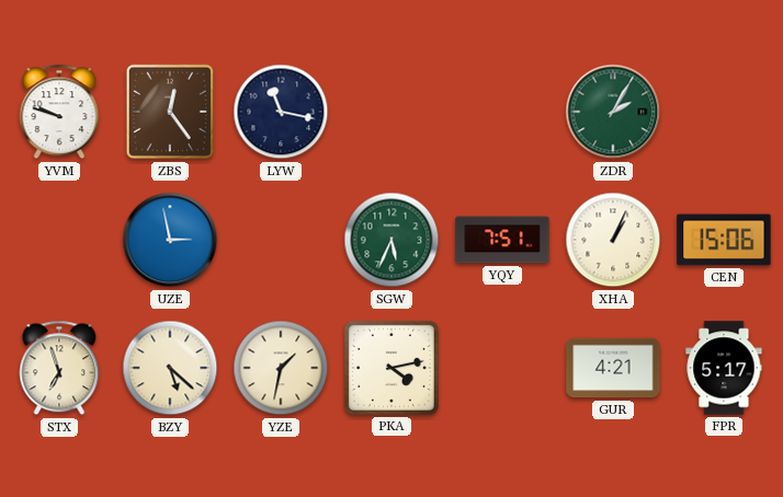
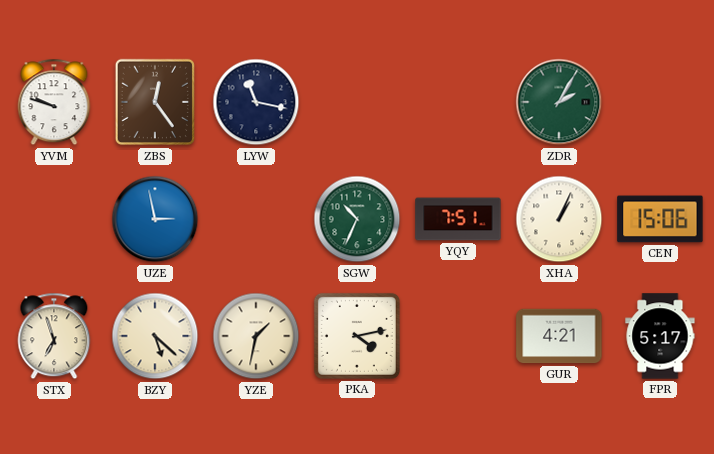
SGW: 5:34 -> 10:34 (357, 219)
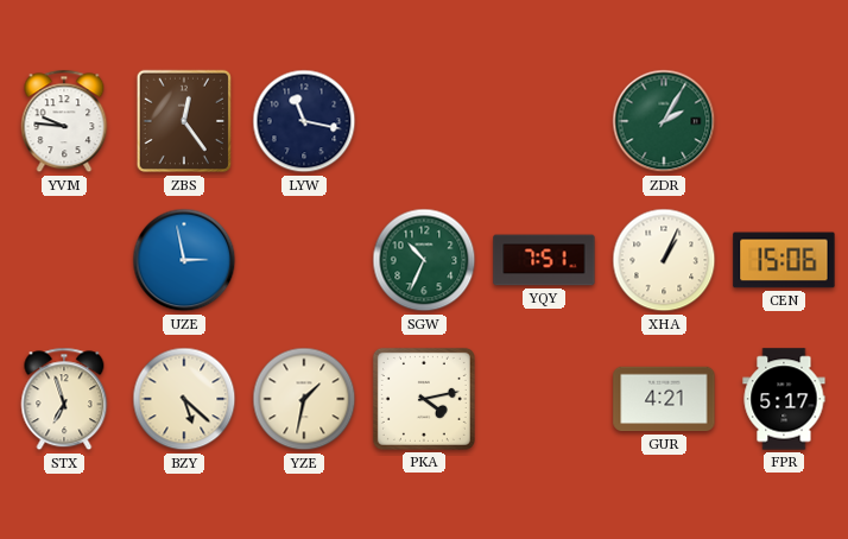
YVM: 9:48 -> 9:46 (64, 121)
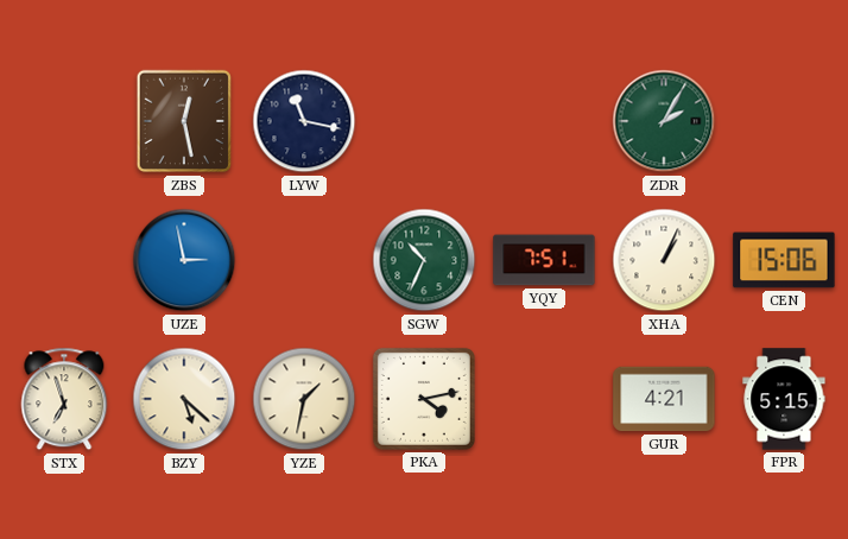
YVM: 9:46 -> none (64, 121)
ZBS: 12:24 -> 12:28 (183, 121)
FPR: 5:17 -> 5:15 (784, 399)
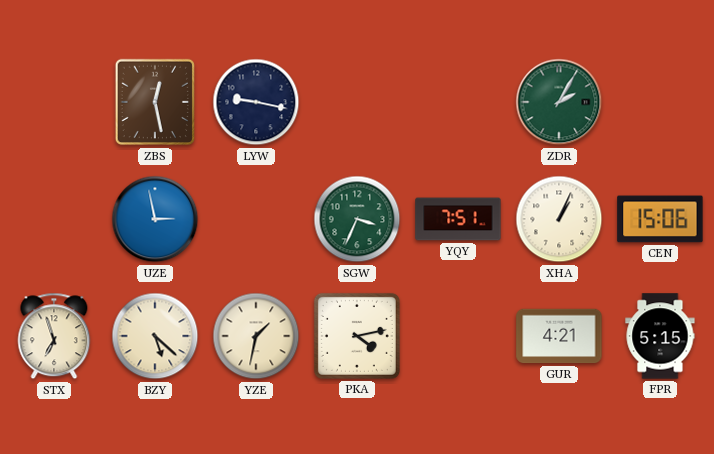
LYW: 11:17 -> 9:17 (256, 102)
SGW: 10:34 -> 3:34 (357, 219)
